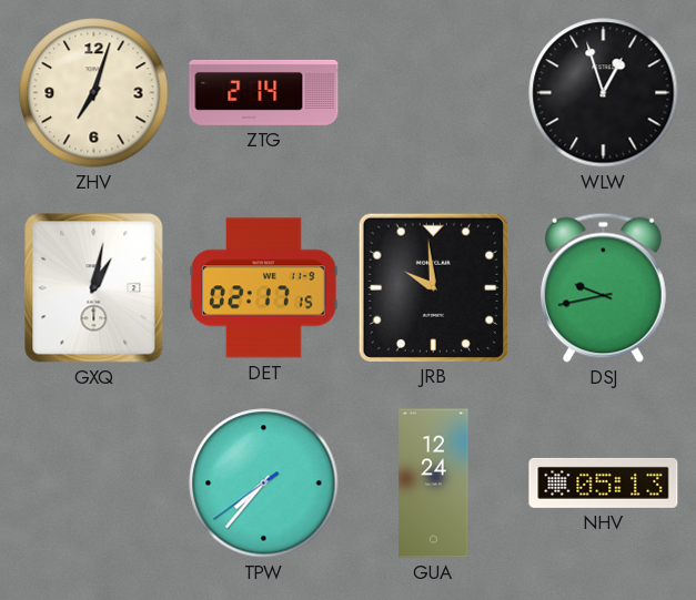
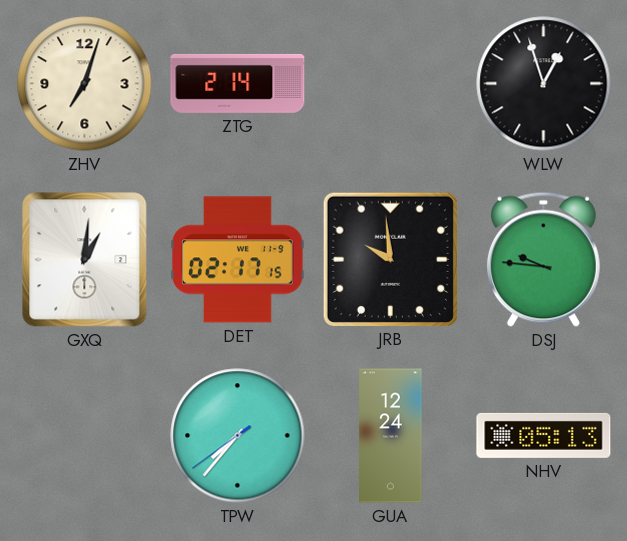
GXQ: 1:02 -> 1:01 (85, 260)
DSJ: 9:43 -> 9:46 (543, 259)
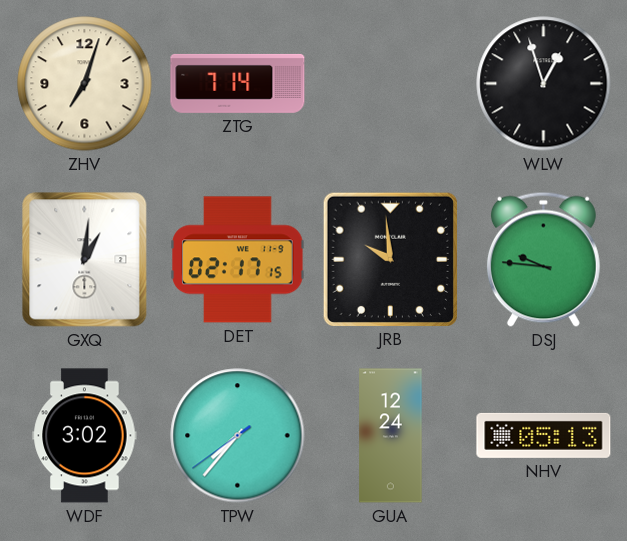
ZTG: 2:14 -> 7:14 (238, 83)
WDF: none -> 3:02 (85, 436)
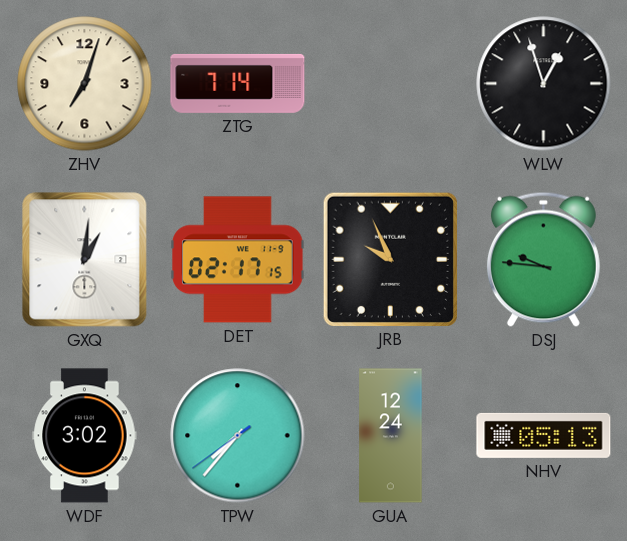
JRB: 9:59 -> 9:56 (390, 259)
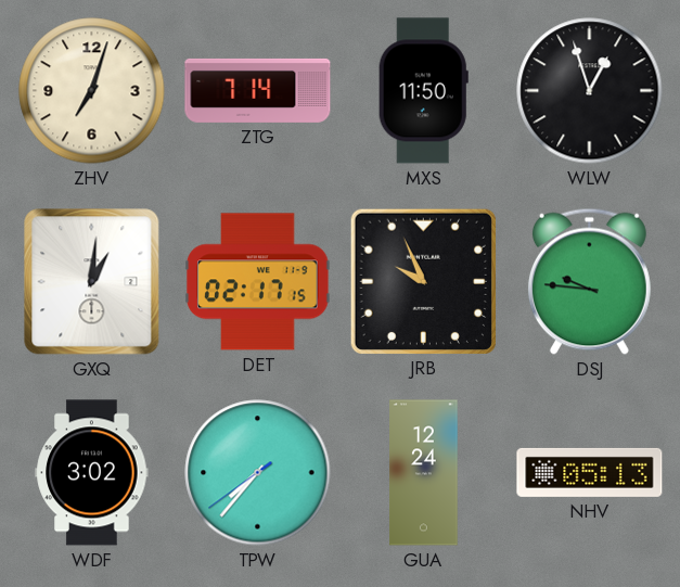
MXS: none -> 11:50 (423, 91)
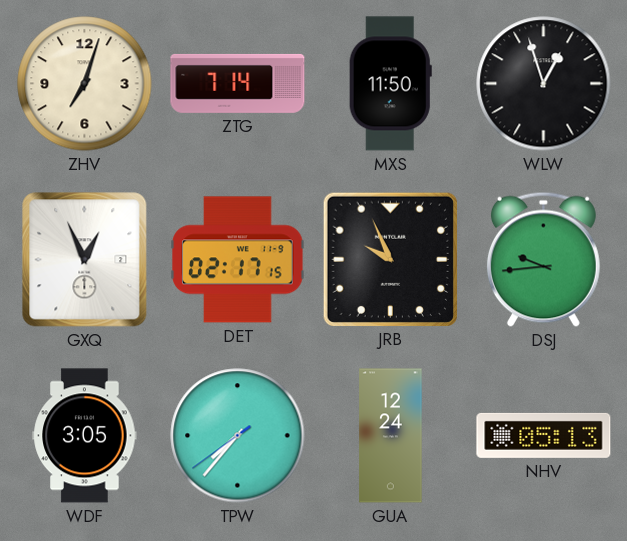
GXQ: 1:01 -> 12:56 (85, 260)
DSJ: 9:46 -> 9:44 (543, 259)
WDF: 3:02 -> 3:05 (85, 436)
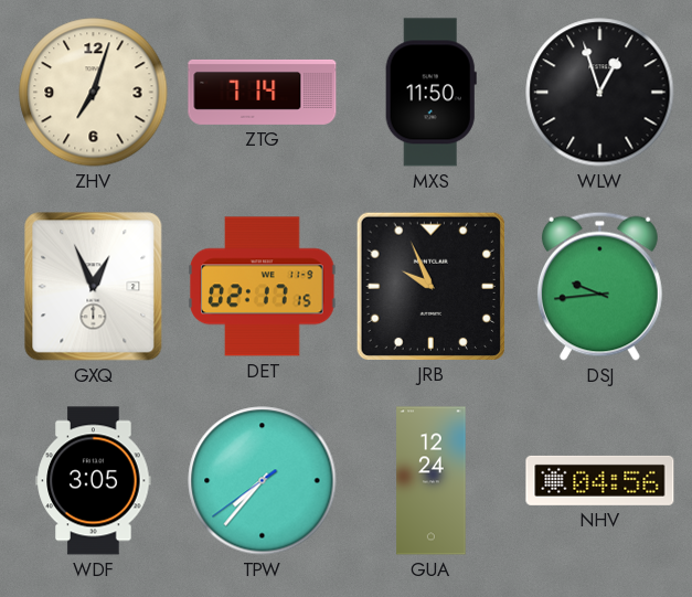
NHV: 05:13 -> 04:56 (600, 480)
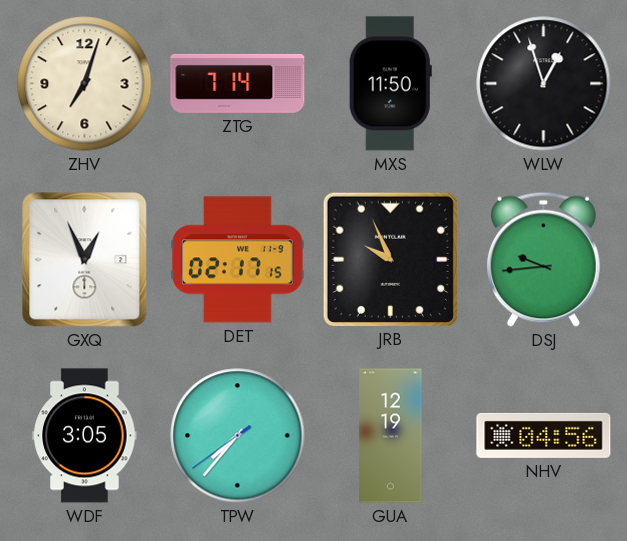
GUA: 12:24 -> 12:19 (391, 436)
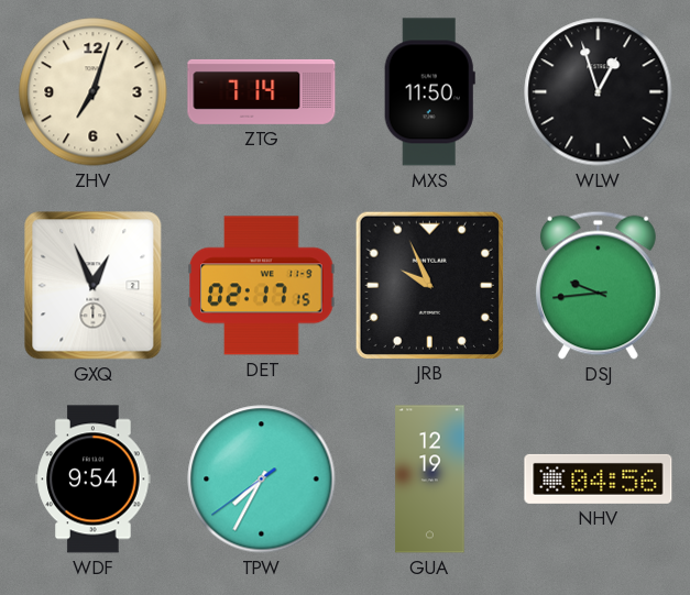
WDF: 3:05 -> 9:54 (94, 480)
TPW: 7:36 -> 7:34 (262, 480)
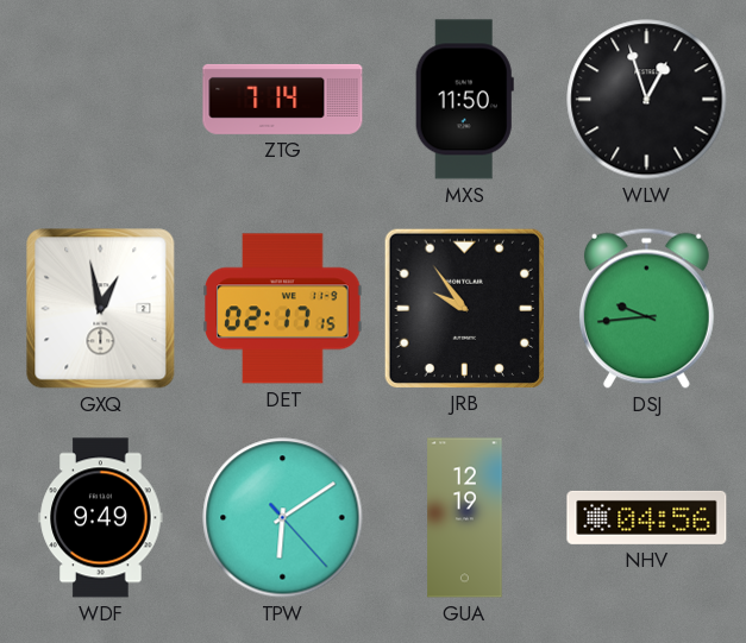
ZHV: 7:03 -> none (94, 92)
GXQ: 12:56 -> 12:58 (101, 309)
JRB: 9:56 -> 9:54 (464, 308)
WDF: 9:54 -> 9:49 (101, 518)
TPW: 7:34 -> 6:09 (283, 518)
